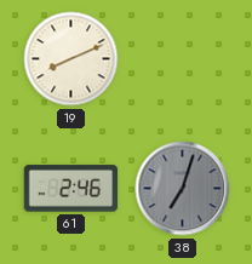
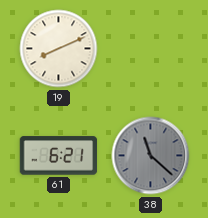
61: 2:46 -> 6:21 (59, 156)
38: 7:03 -> 11:22 (151, 156)
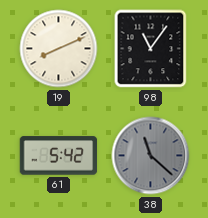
98: none -> 11:06 (151, 49)
61: 6:21 -> 5:42 (59, 156)
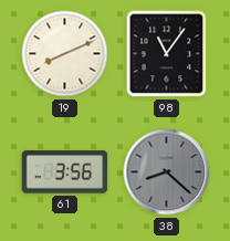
61: 5:42 -> 3:56 (65, 172)
38: 11:22 -> 8:22 (167, 172)
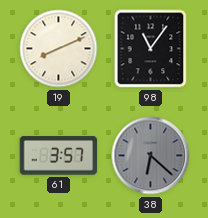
61: 3:56 -> 3:57 (59, 156)
38: 8:22 -> 6:22 (151, 156)
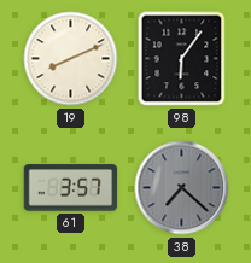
98: 11:06 -> 6:06 (182, 59)
38: 6:22 -> 7:22 (182, 188)
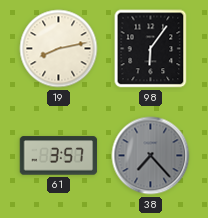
19: 8:11 -> 8:13 (59, 49)
38: 7:22 -> 7:23 (151, 156)
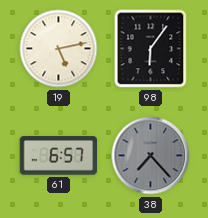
19: 8:13 -> 5:13 (59, 49)
61: 3:57 -> 6:57 (59, 156)
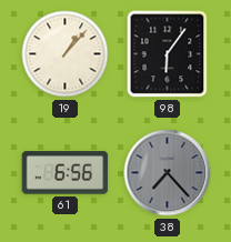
19: 5:13 -> 1:07 (66, 54)
61: 6:57 -> 6:56 (66, 173)
